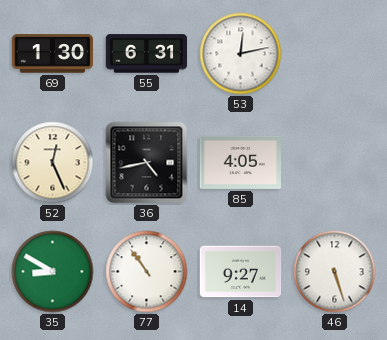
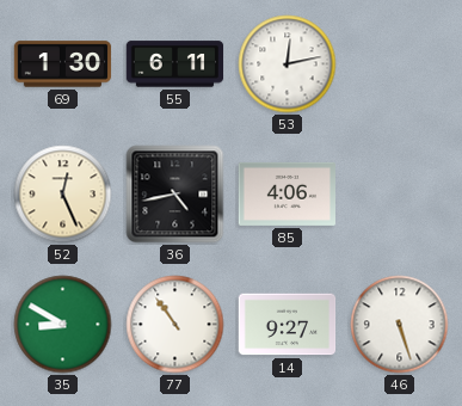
55: 6:31 -> 6:11 (175, 64)
85: 4:05 -> 4:06 (288, 193)
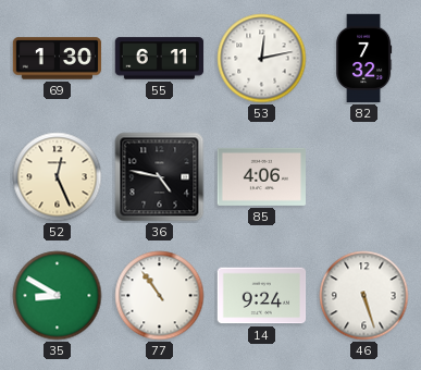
82: none -> 7:32 (364, 59)
36: 4:43 -> 4:47 (160, 177)
14: 9:27 -> 9:24 (262, 296)
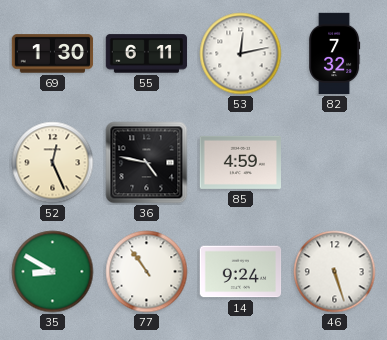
85: 4:06 -> 4:59 (241, 162)
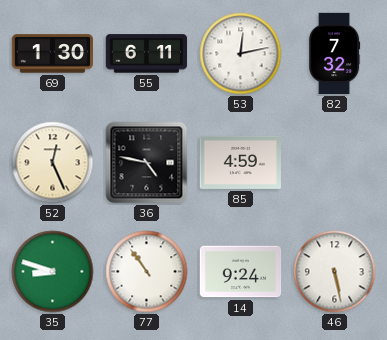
35: 8:50 -> 8:48 (53, 272)
46: 5:27 -> 5:28 (335, 272)
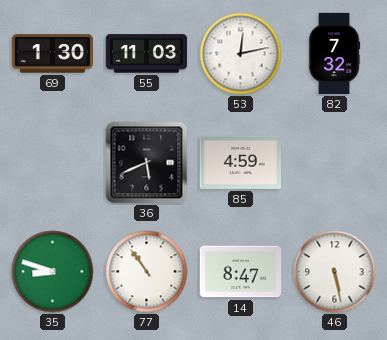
55: 6:11 -> 11:03 (147, 54)
52: 12:26 -> none (53, 163)
36: 4:47 -> 5:41 (147, 163)
14: 9:24 -> 8:47 (241, 272)
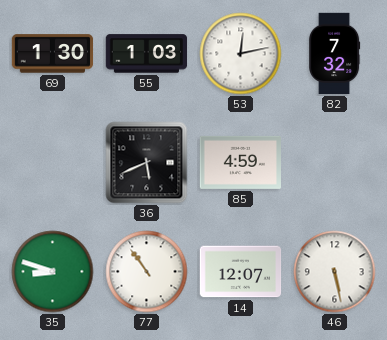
55: 11:03 -> 1:03 (147, 54)
14: 8:47 -> 12:07 (241, 272)
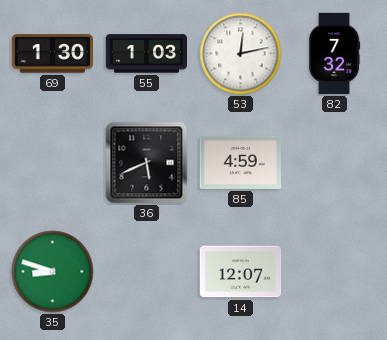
77: 10:54 -> none (147, 272)
46: 5:28 -> none (335, 272)
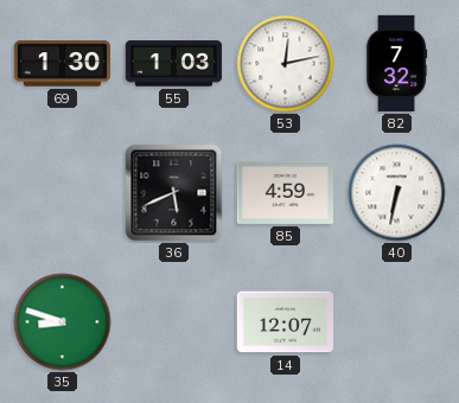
40: none -> 6:32 (397, 193)
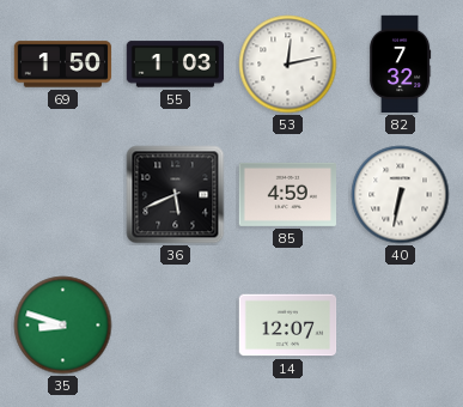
69: 1:30 -> 1:50 (63, 65)
